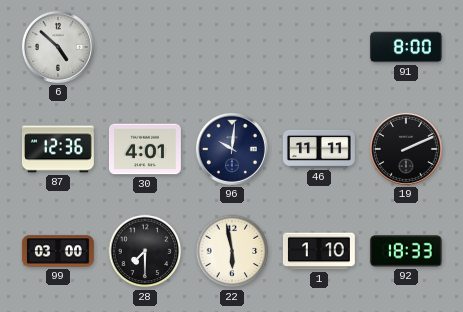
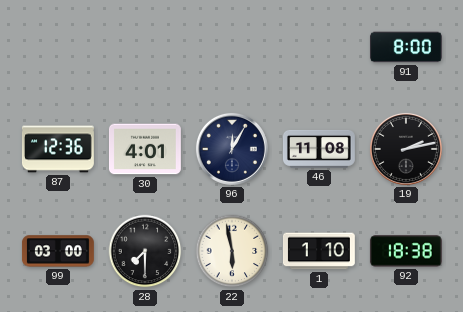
6: 4:52 -> none (58, 47)
96: 10:01 -> 12:05 (232, 149)
46: 11:11 -> 11:08 (319, 149)
19: 2:11 -> 2:13 (406, 149)
92: 18:33 -> 18:38 (406, 251)
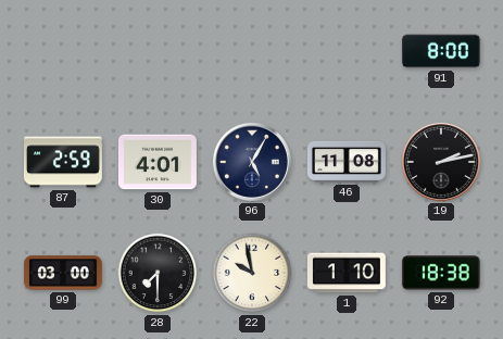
87: 12:36 -> 2:59 (63, 162)
96: 12:05 -> 5:05 (252, 162)
22: 5:58 -> 9:58 (252, 273)
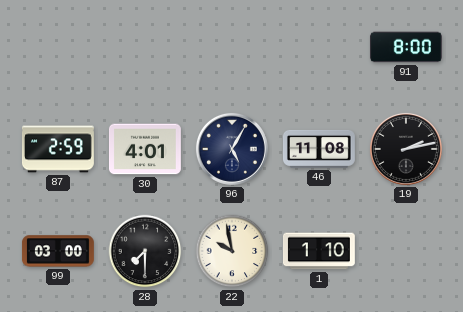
92: 18:38 -> none (441, 273)
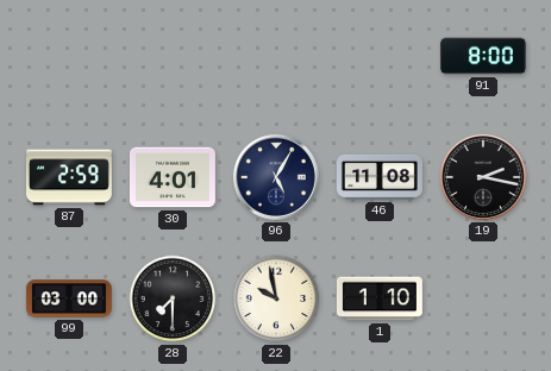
19: 2:13 -> 2:17 (483, 177)
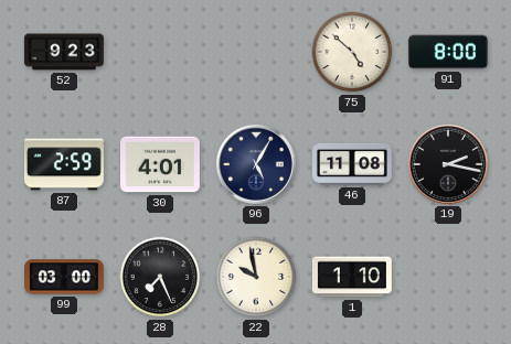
52: none -> 9:23 (64, 52)
75: none -> 4:52 (352, 52)
28: 7:30 -> 7:26 (160, 277)
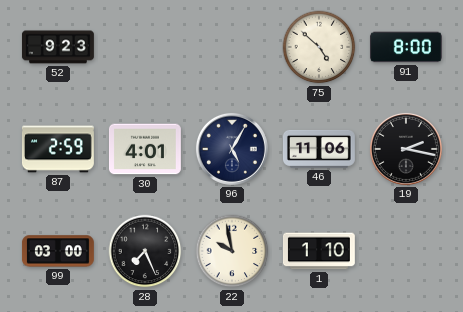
46: 11:08 -> 11:06 (319, 149)
